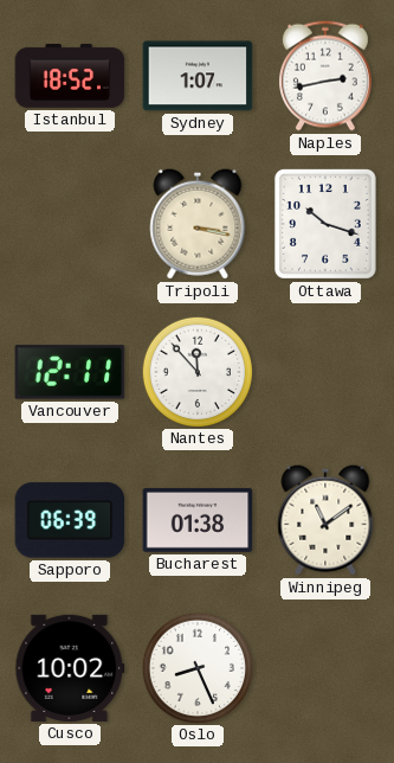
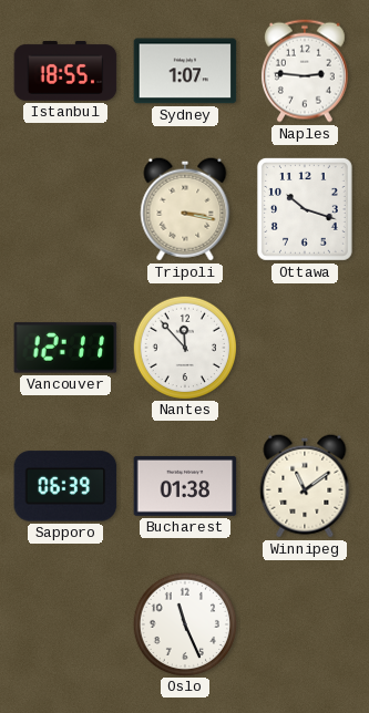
Istanbul: 18:52 -> 18:55 (65, 72)
Naples: 2:43 -> 2:46 (305, 71)
Cusco: 10:02 -> none (70, 668)
Oslo: 8:26 -> 11:26 (184, 623)
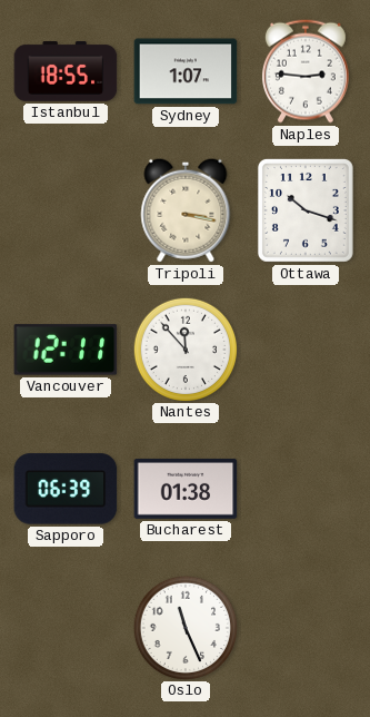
Winnipeg: 11:09 -> none (305, 486)
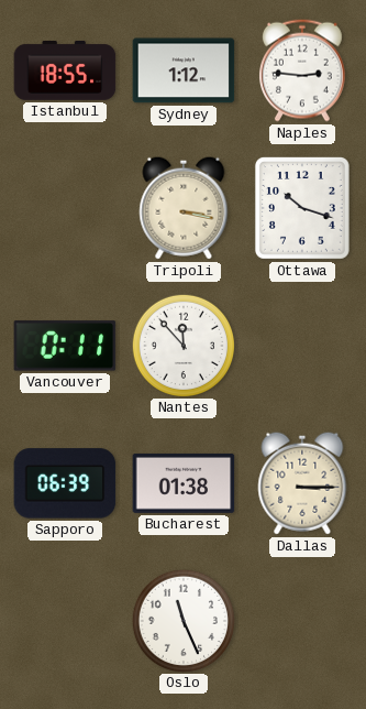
Sydney: 1:07 -> 1:12 (184, 70)
Vancouver: 12:11 -> 0:11 (65, 346)
Dallas: none -> 3:15 (302, 483)
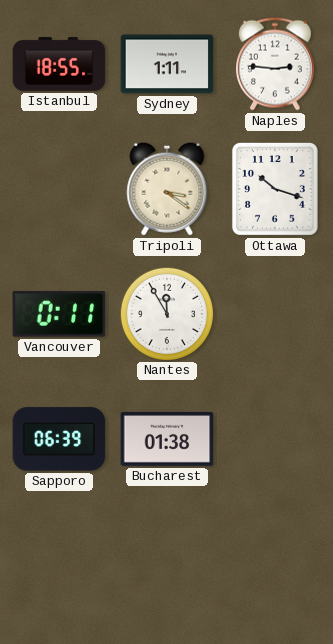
Sydney: 1:12 -> 1:11 (167, 64)
Tripoli: 3:17 -> 3:21 (167, 189)
Nantes: 11:53 -> 11:55 (166, 313)
Dallas: 3:15 -> none (302, 483)
Oslo: 11:26 -> none (182, 620)
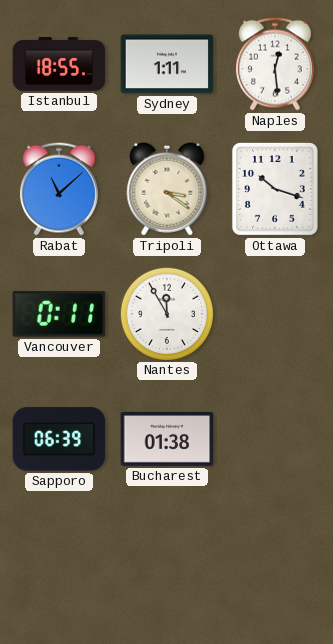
Naples: 2:46 -> 12:29 (275, 64)
Rabat: none -> 11:08 (59, 189)
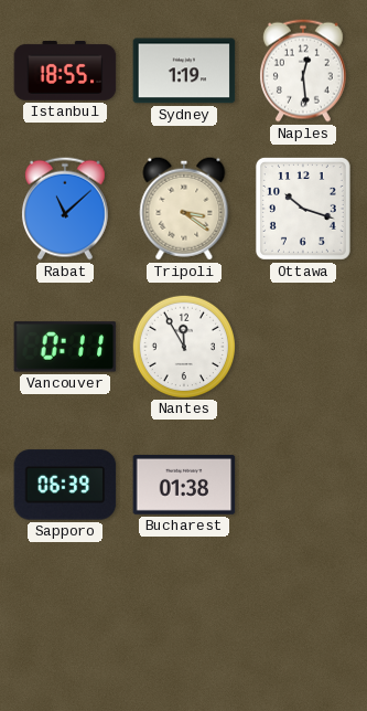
Sydney: 1:11 -> 1:19 (184, 71)
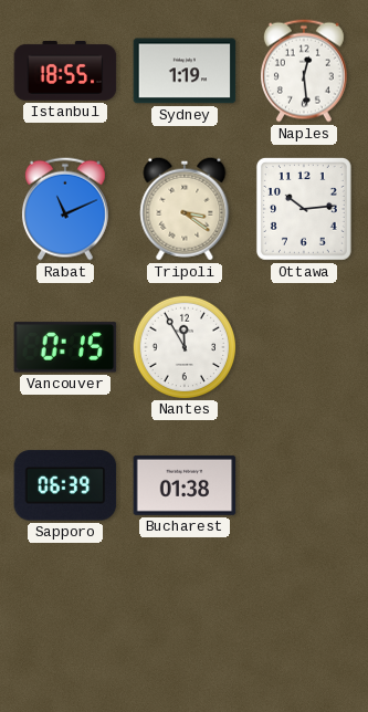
Rabat: 11:08 -> 11:11 (65, 209)
Ottawa: 10:18 -> 10:14 (304, 209)
Vancouver: 0:11 -> 0:15 (65, 347)
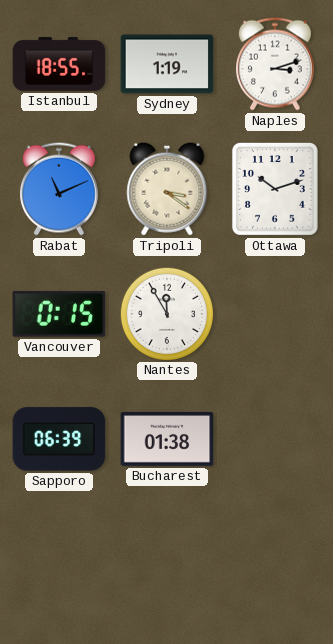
Naples: 12:29 -> 3:12 (275, 64)
Ottawa: 10:14 -> 10:12 (275, 189)
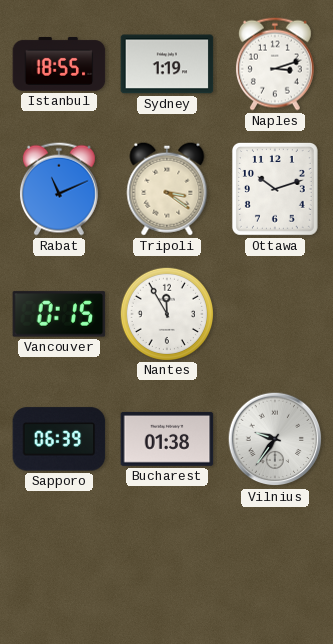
Vilnius: none -> 9:36 (275, 439)
